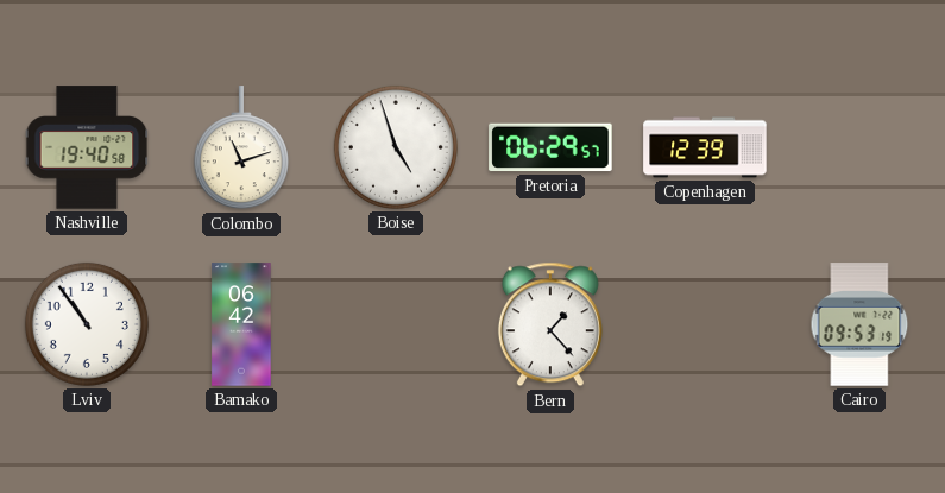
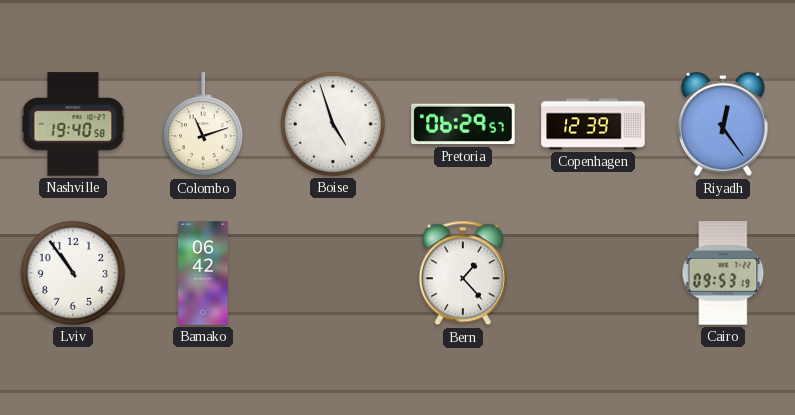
Riyadh: none -> 12:24 (723, 124)
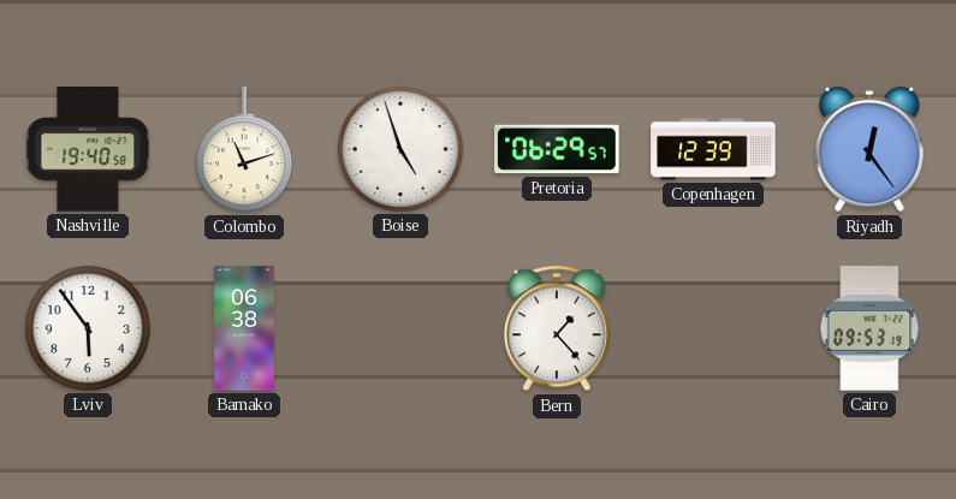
Lviv: 10:54 -> 5:54 (88, 328)
Bamako: 06:42 -> 06:38 (244, 328)
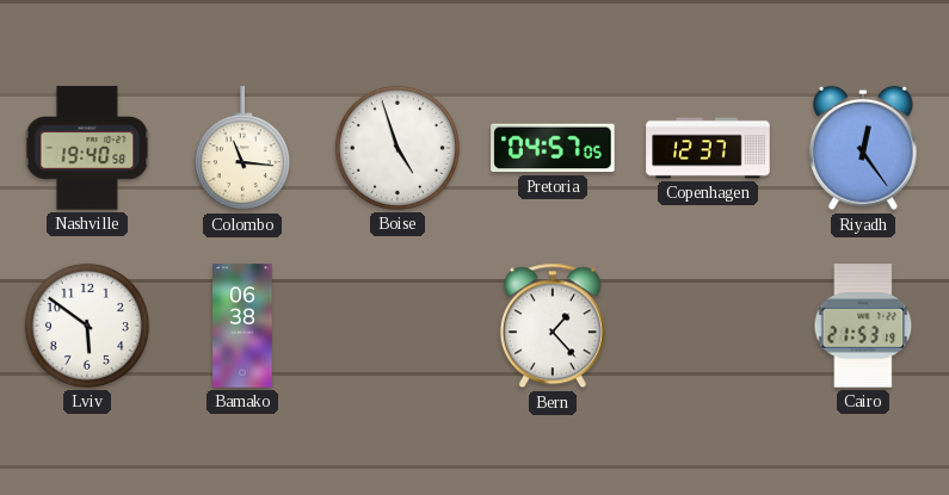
Colombo: 11:12 -> 11:16 (242, 149)
Pretoria: 06:29 -> 04:57 (553, 148)
Copenhagen: 12:39 -> 12:37 (708, 148)
Lviv: 5:54 -> 5:51 (87, 326)
Cairo: 09:53 -> 21:53 (863, 326)
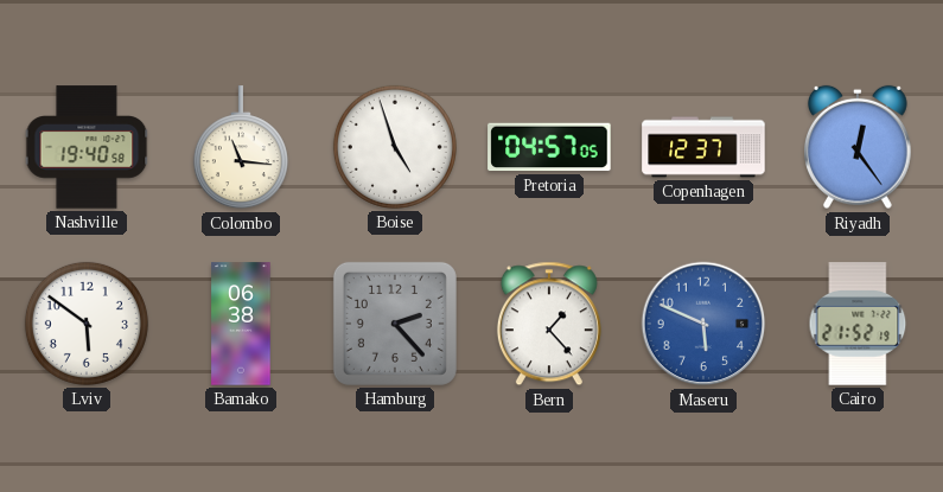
Hamburg: none -> 2:23 (395, 324)
Maseru: none -> 5:49 (703, 324)
Cairo: 21:53 -> 21:52 (858, 324)
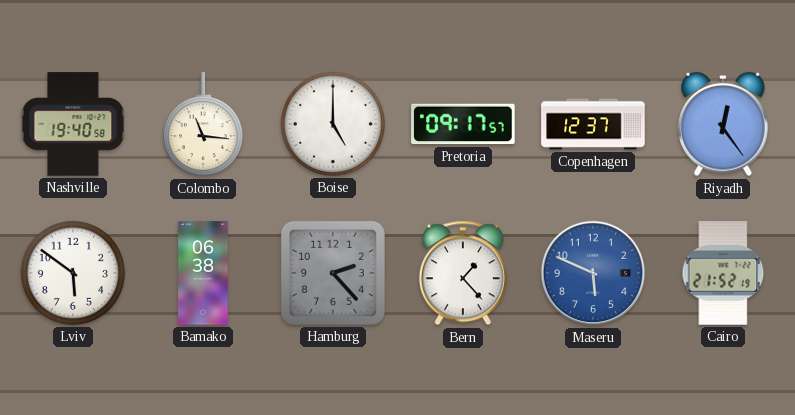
Boise: 4:57 -> 5:00 (333, 124)
Pretoria: 04:57 -> 09:17 (463, 124)
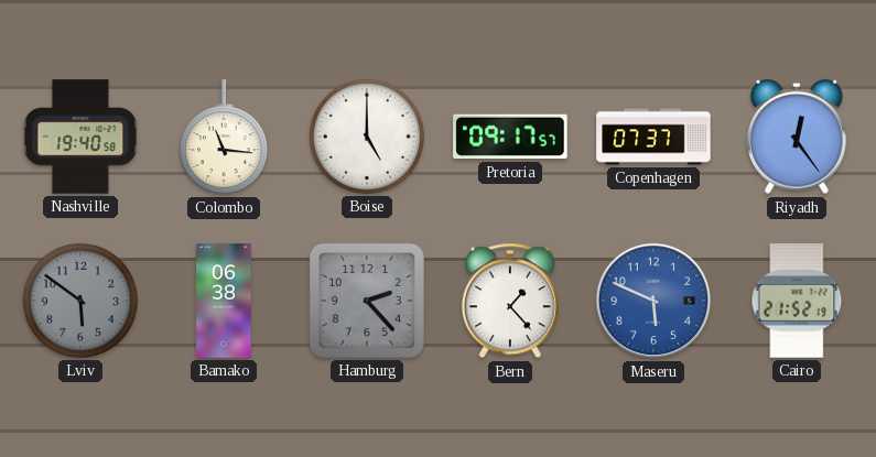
Copenhagen: 12:37 -> 07:37 (653, 137)
Lviv dial: white -> grey (80, 301)
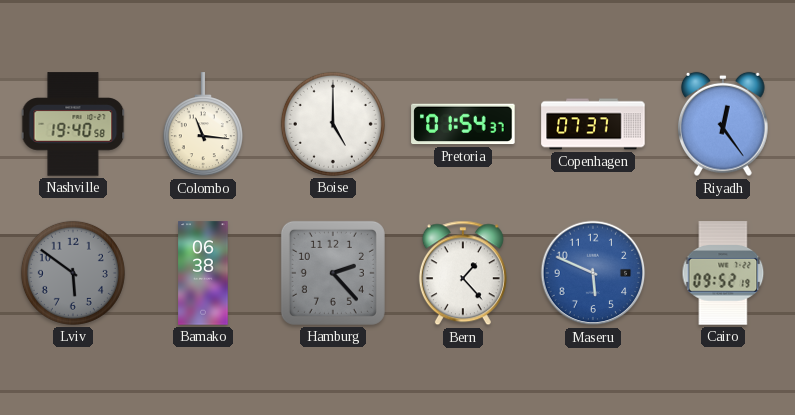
Pretoria: 09:17 -> 01:54 (463, 124)
Cairo: 21:52 -> 09:52 (723, 273)
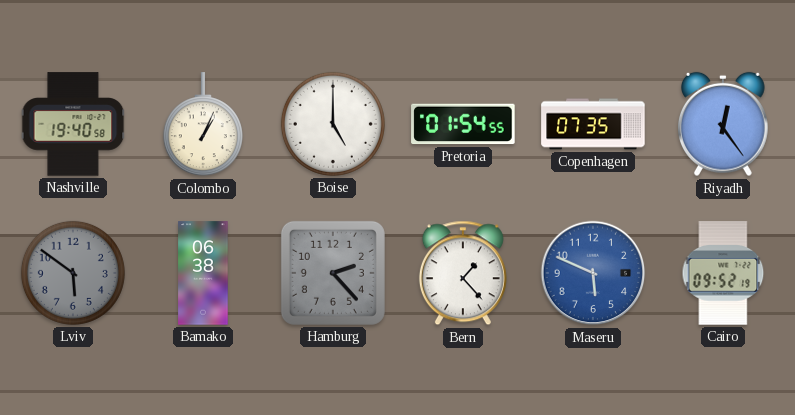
Colombo: 11:16 -> 1:04 (203, 125)
Pretoria: 01:54:37 -> 01:54:55 (463, 124)
Copenhagen: 07:37 -> 07:35 (593, 124)
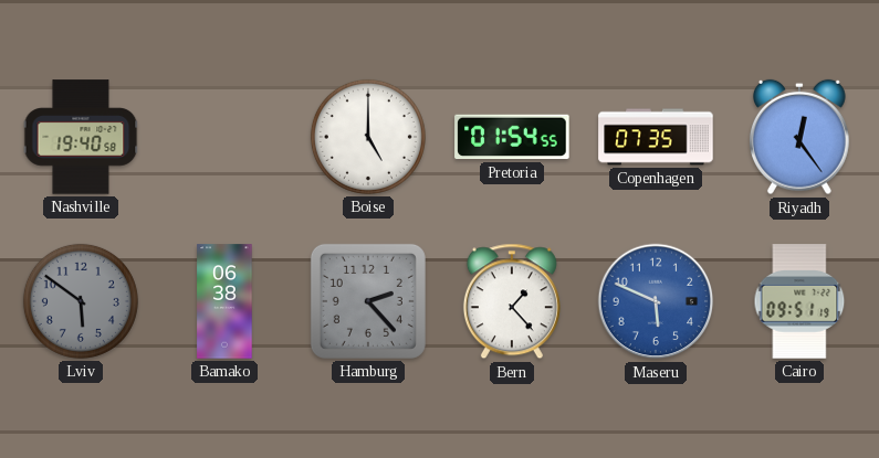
Colombo: 1:04 -> none (203, 125)
Cairo: 09:52 -> 09:51 (799, 301)
